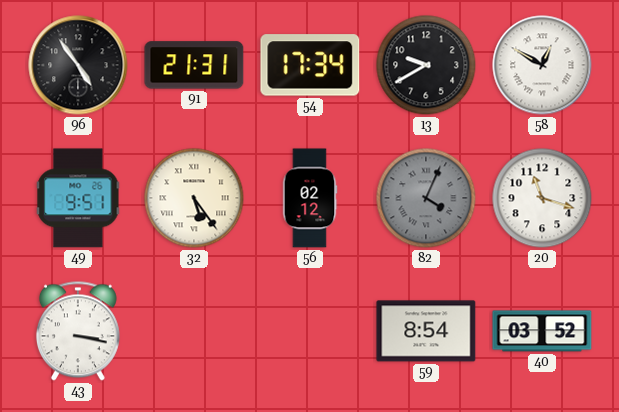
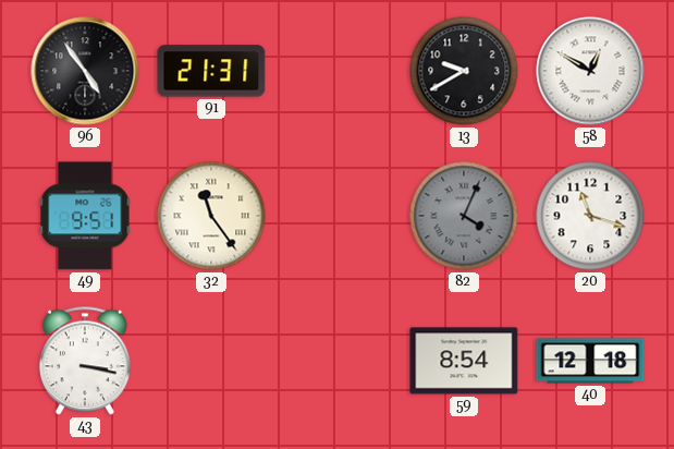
54: 17:34 -> none (310, 65)
32: 5:24 -> 11:24 (211, 216)
56: 02:12 -> none (310, 198)
40: 03:52 -> 12:18 (590, 361)
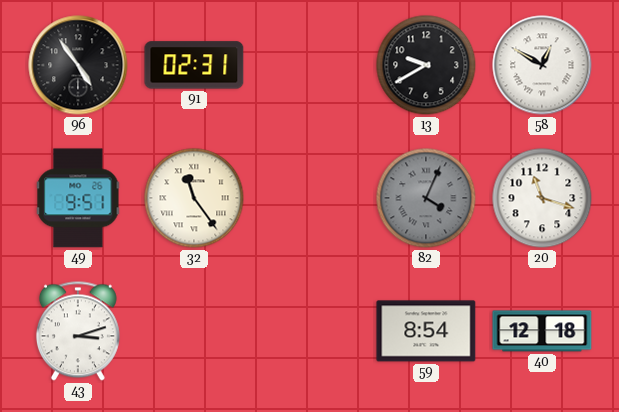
91: 21:31 -> 02:31 (194, 65)
43: 3:17 -> 3:12 (78, 331)
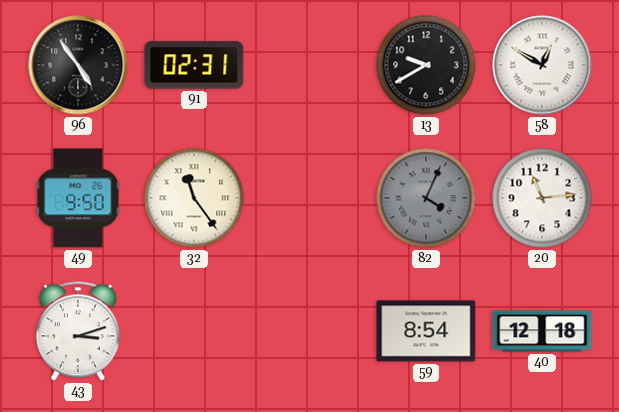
49: 9:51 -> 9:50 (78, 198)
20: 11:18 -> 11:14 (542, 198)
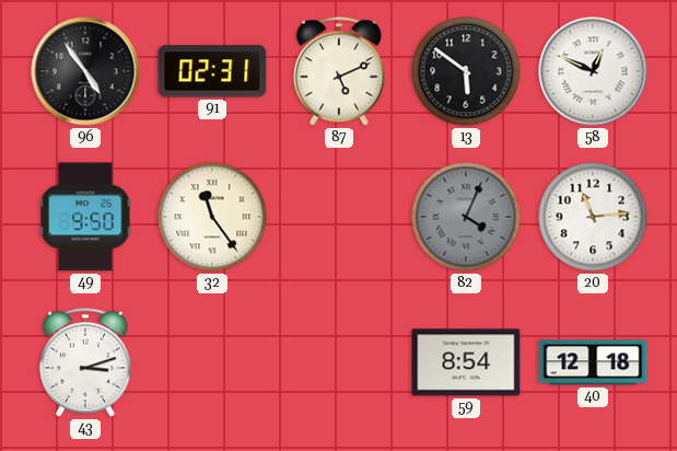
87: none -> 5:11 (339, 71)
13: 9:40 -> 5:51 (466, 71)
58: 12:50 -> 12:49 (593, 71)
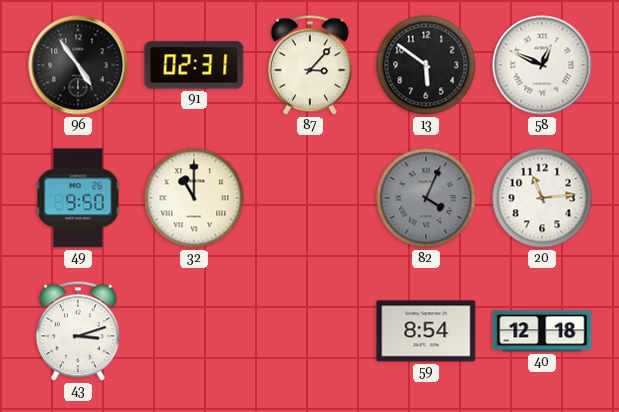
87: 5:11 -> 3:07 (310, 65)
32: 11:24 -> 11:00 (194, 198)
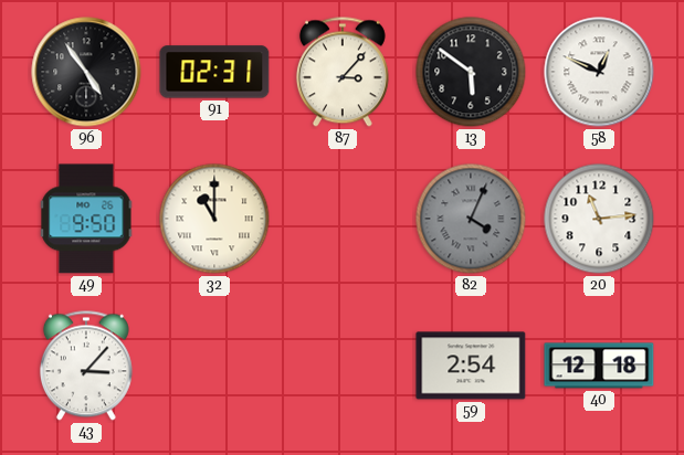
43: 3:12 -> 3:07 (86, 366)
59: 8:54 -> 2:54 (471, 366)
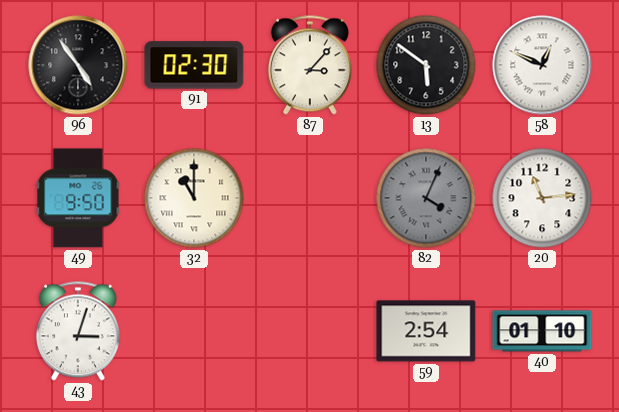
91: 02:31 -> 02:30 (194, 65)
43: 3:07 -> 3:03 (78, 331)
40: 12:18 -> 01:10 (542, 331)
